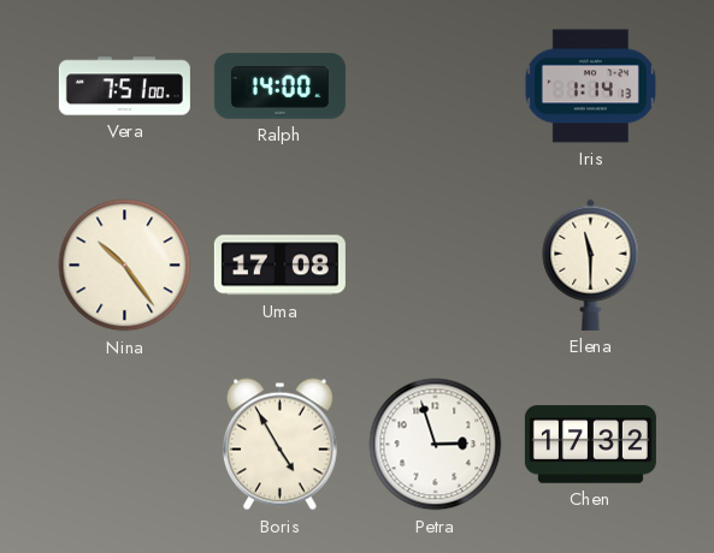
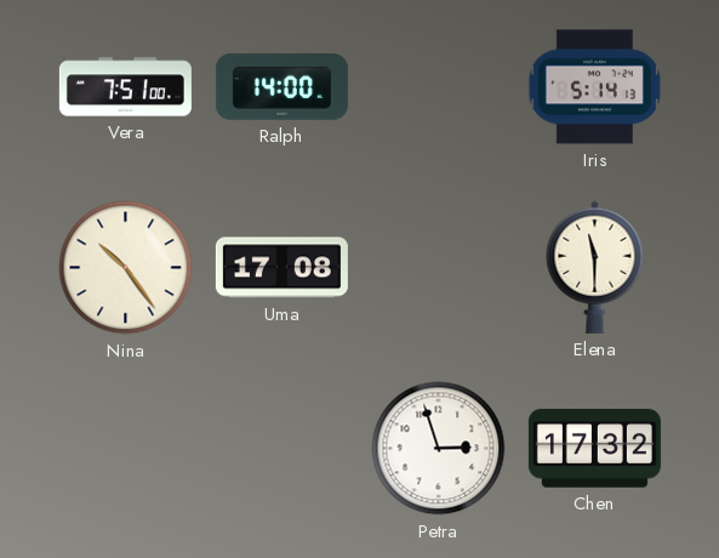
Iris: 1:14 -> 5:14 (594, 87)
Boris: 4:55 -> none (279, 445)
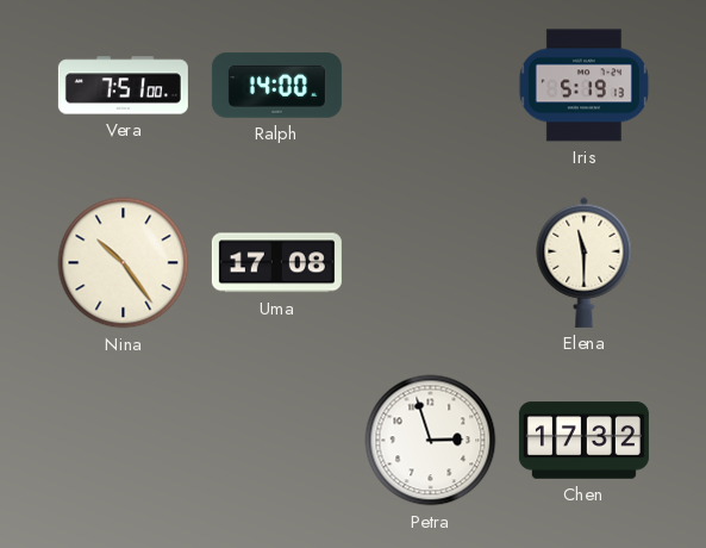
Iris: 5:14 -> 5:19 (583, 86)
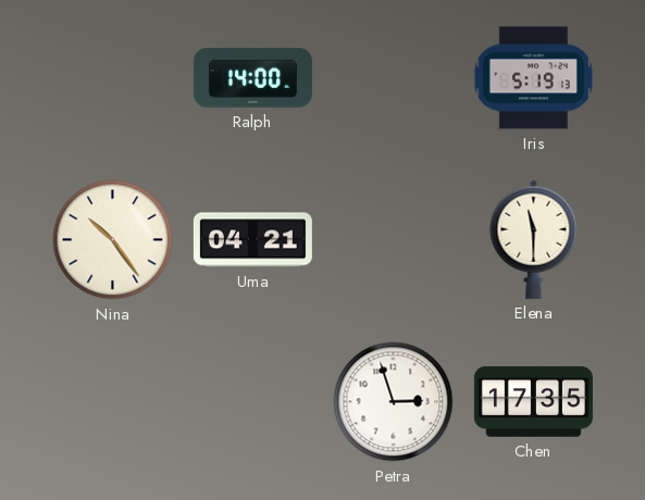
Vera: 7:51 -> none (123, 86)
Uma: 17:08 -> 04:21 (252, 240)
Chen: 17:32 -> 17:35 (533, 402)
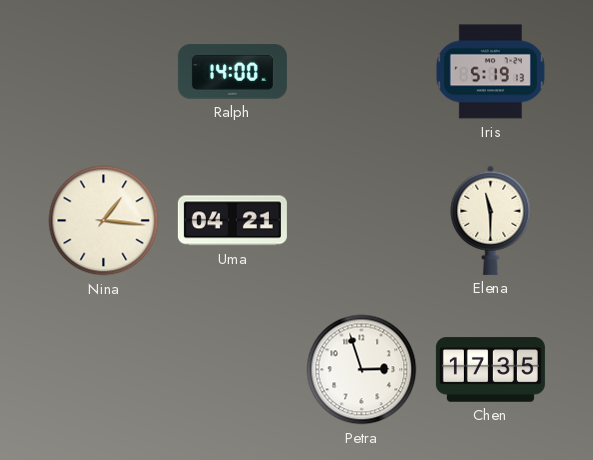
Nina: 10:24 -> 1:16 (104, 221)
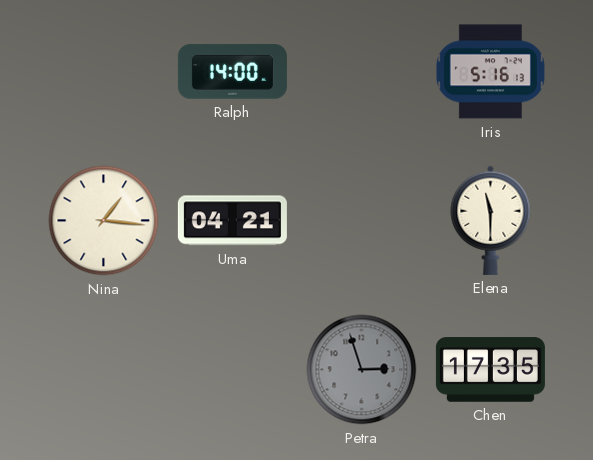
Iris: 5:19 -> 5:16 (490, 72)
Petra dial: white -> grey (362, 370)
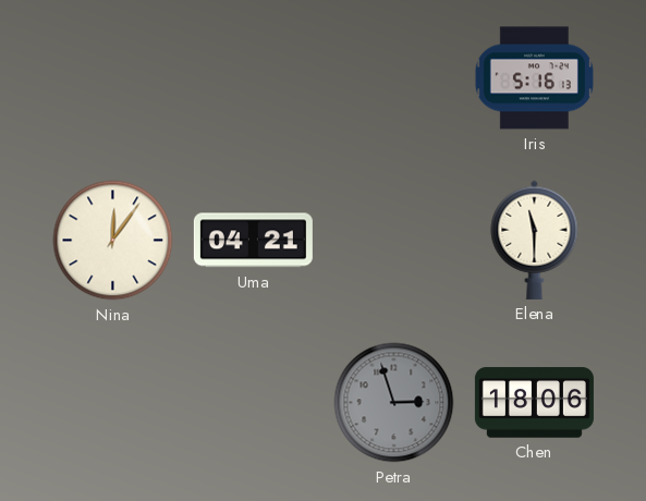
Ralph: 14:00 -> none (232, 72)
Nina: 1:16 -> 12:06 (113, 241)
Chen: 17:35 -> 18:06 (534, 403)
